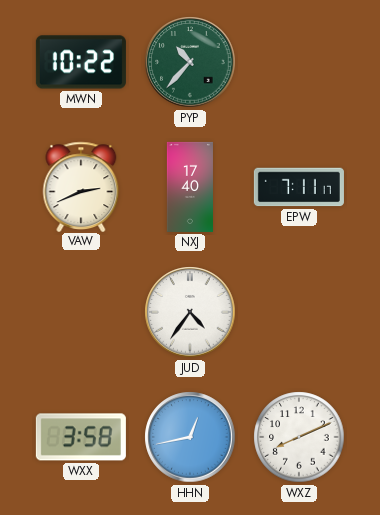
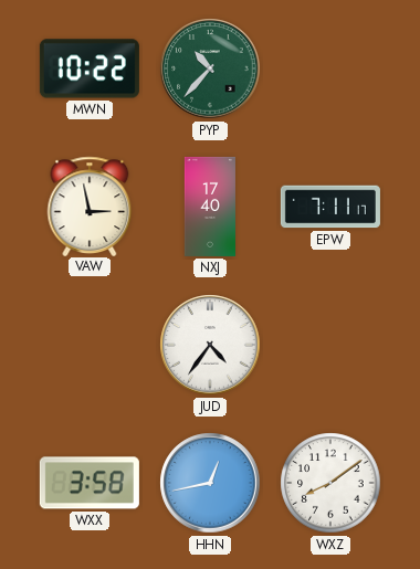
VAW: 2:41 -> 2:58 (90, 206)
WXZ: 8:11 -> 8:09 (330, 483)
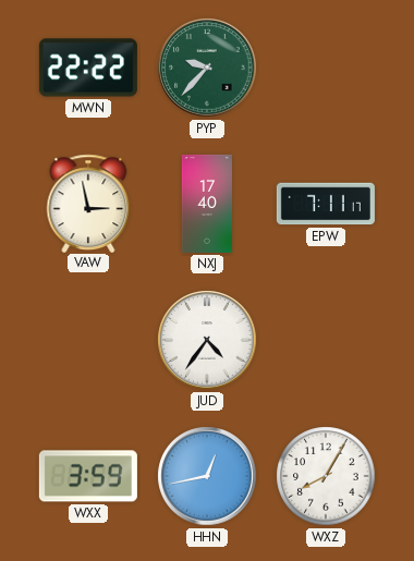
MWN: 10:22 -> 22:22 (88, 68)
PYP: 10:37 -> 9:37 (207, 68)
WXX: 3:58 -> 3:59 (88, 476)
WXZ: 8:09 -> 8:05 (326, 476)
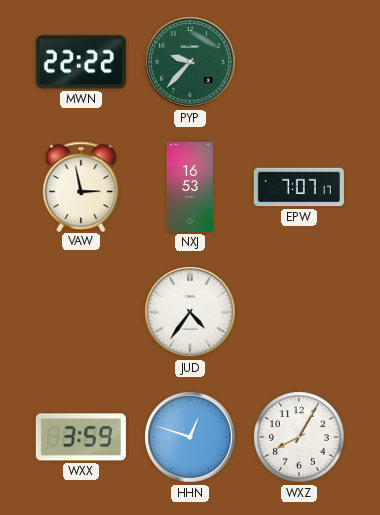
NXJ: 17:40 -> 16:53 (190, 187)
EPW: 7:11 -> 7:07 (299, 187)
HHN: 12:43 -> 12:48 (190, 437)
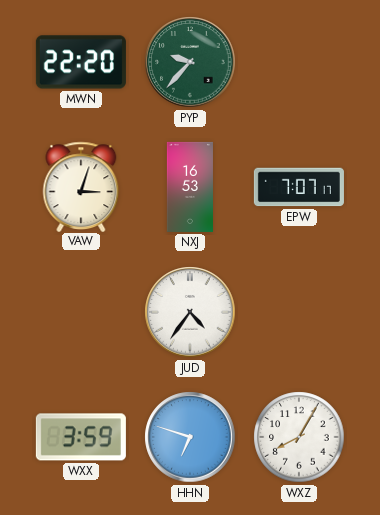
MWN: 22:22 -> 22:20 (81, 62)
VAW: 2:58 -> 3:03 (81, 186)
HHN: 12:48 -> 6:48 (190, 437)
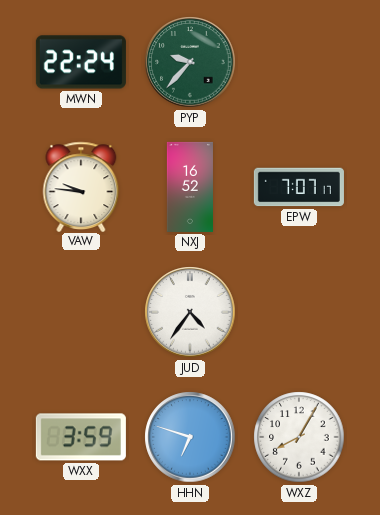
MWN: 22:20 -> 22:24 (81, 62)
VAW: 3:03 -> 9:46 (81, 186)
NXJ: 16:53 -> 16:52 (190, 187)
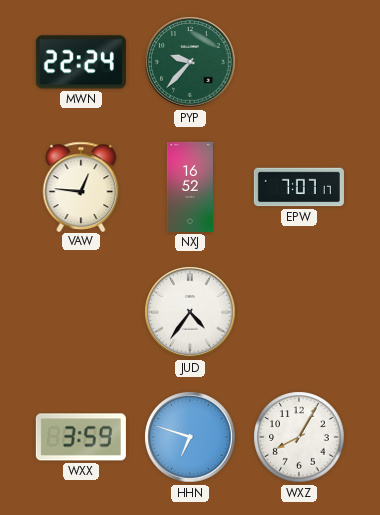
VAW: 9:46 -> 12:46 (81, 186)
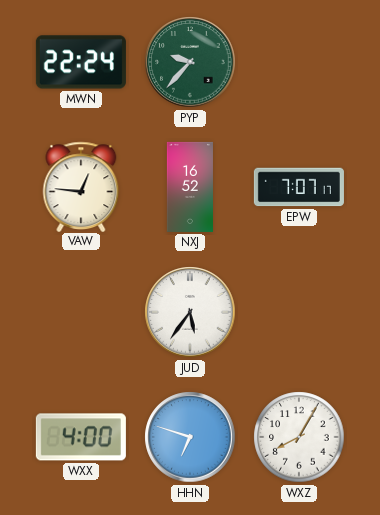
JUD: 4:36 -> 5:36 (190, 312)
WXX: 3:59 -> 4:00 (81, 437)
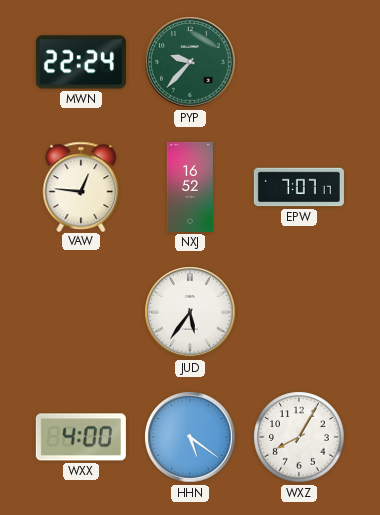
HHN: 6:48 -> 5:21 (190, 437)
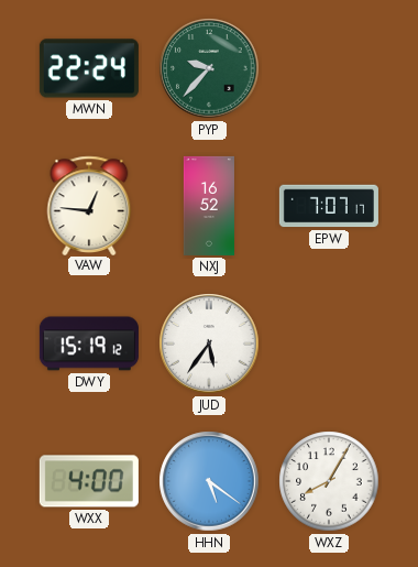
DWY: none -> 15:19 (89, 344)
